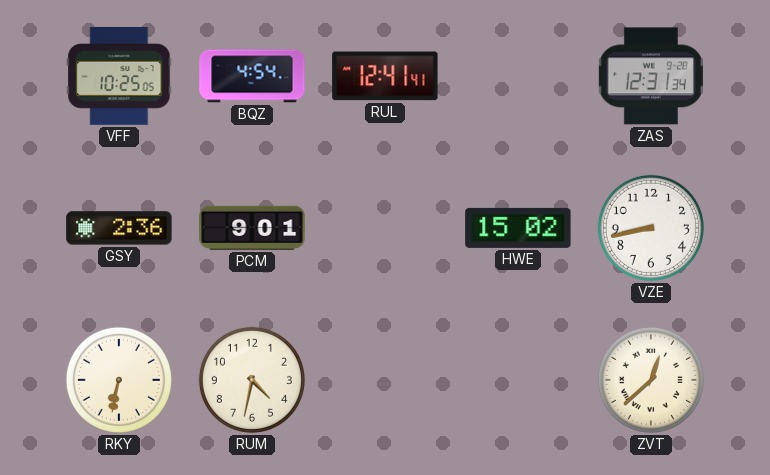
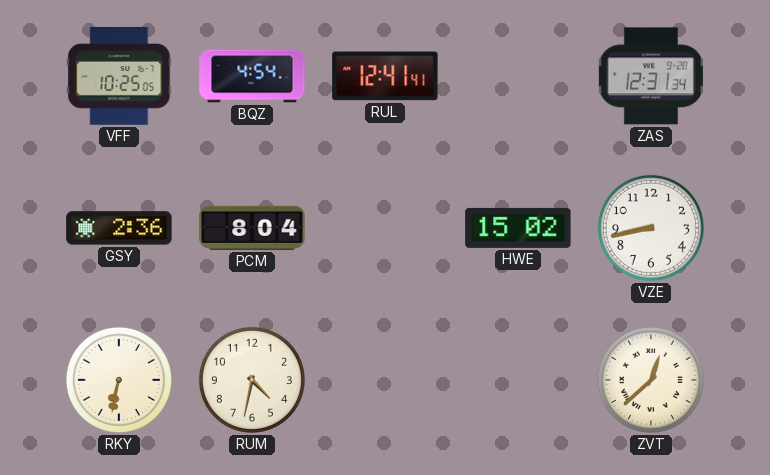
PCM: 9:01 -> 8:04 (252, 228)
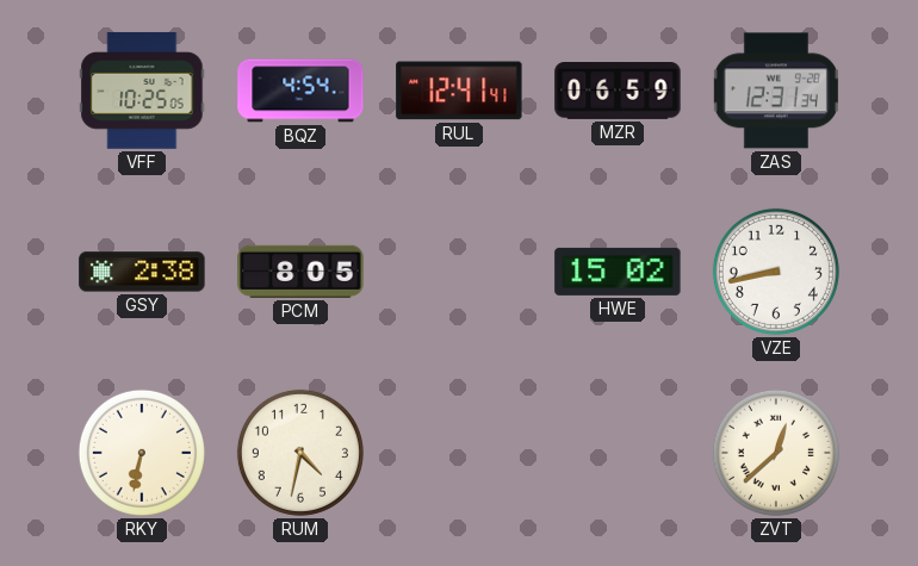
MZR: none -> 06:59 (618, 92)
GSY: 2:36 -> 2:38 (142, 272)
PCM: 8:04 -> 8:05 (300, 272)
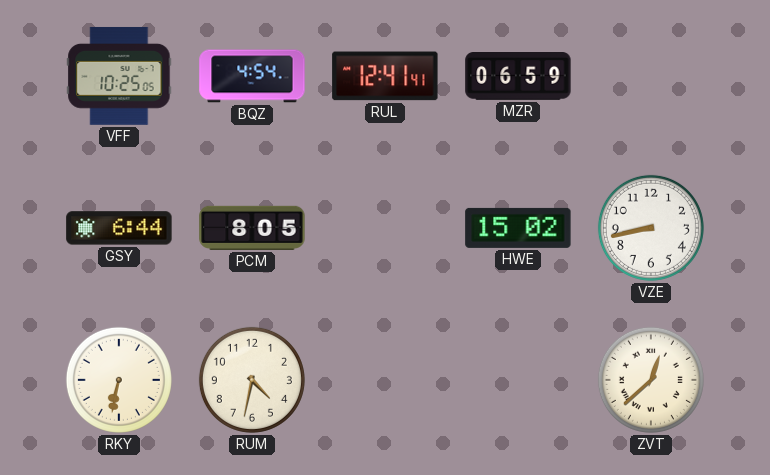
ZAS: 12:31 -> none (776, 91)
GSY: 2:38 -> 6:44 (119, 228)
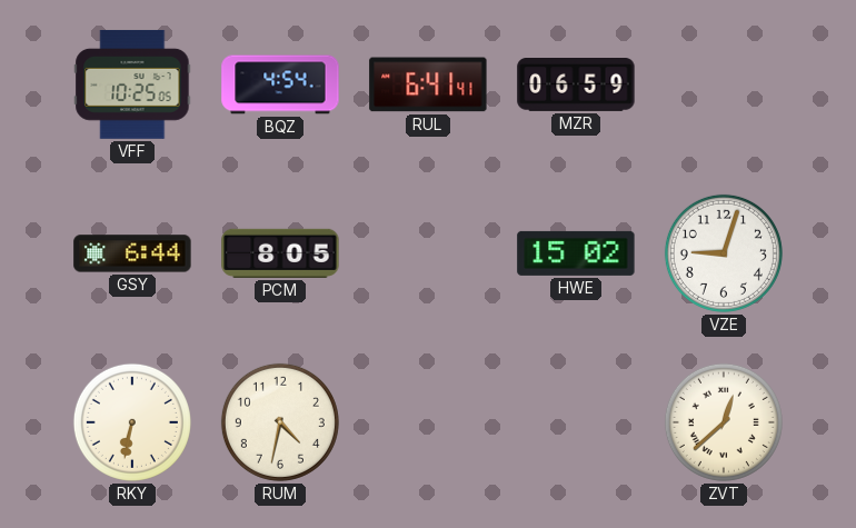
RUL: 12:41 -> 6:41 (428, 84)
VZE: 8:43 -> 9:03 (724, 253)
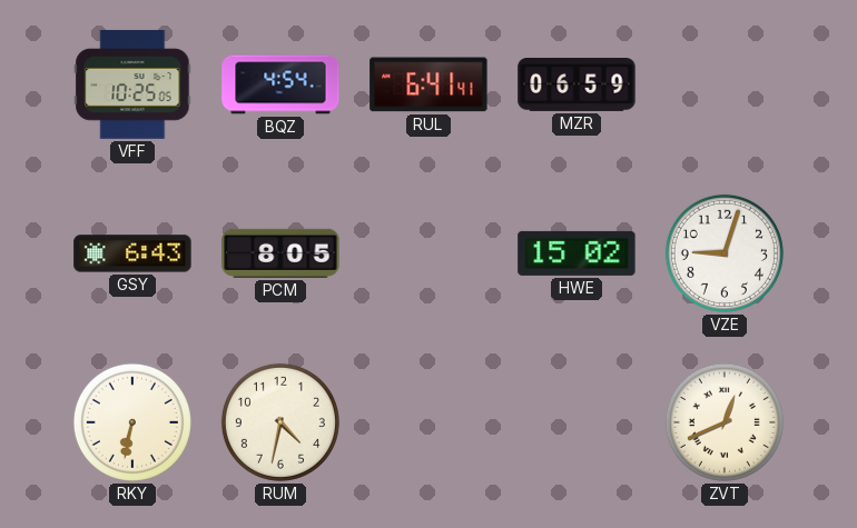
GSY: 6:44 -> 6:43 (132, 253)
ZVT: 12:38 -> 12:41 (725, 422)
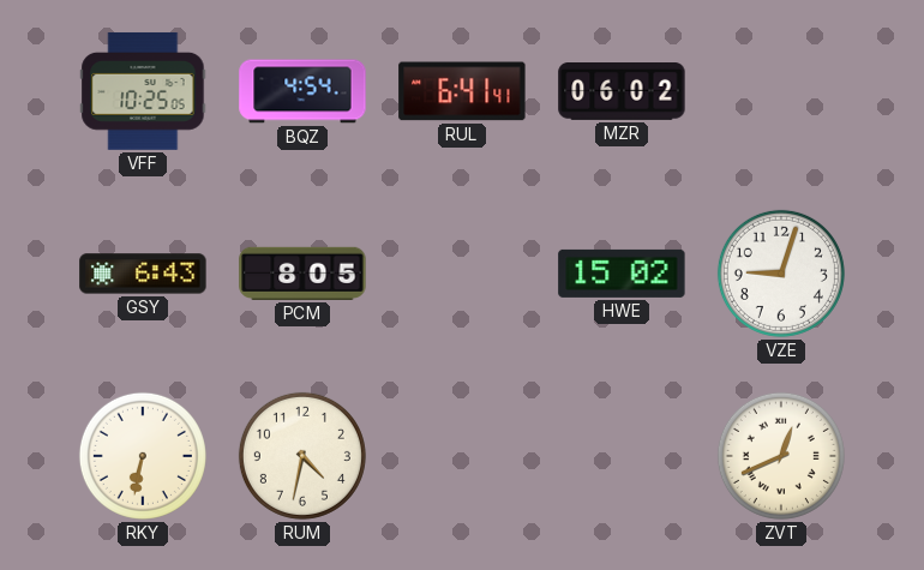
MZR: 06:59 -> 06:02 (622, 92)
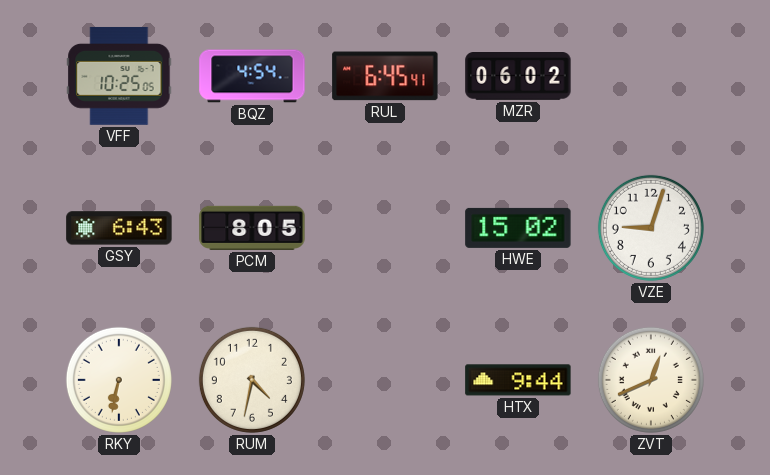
RUL: 6:41 -> 6:45 (385, 76)
HTX: none -> 9:44 (518, 380)
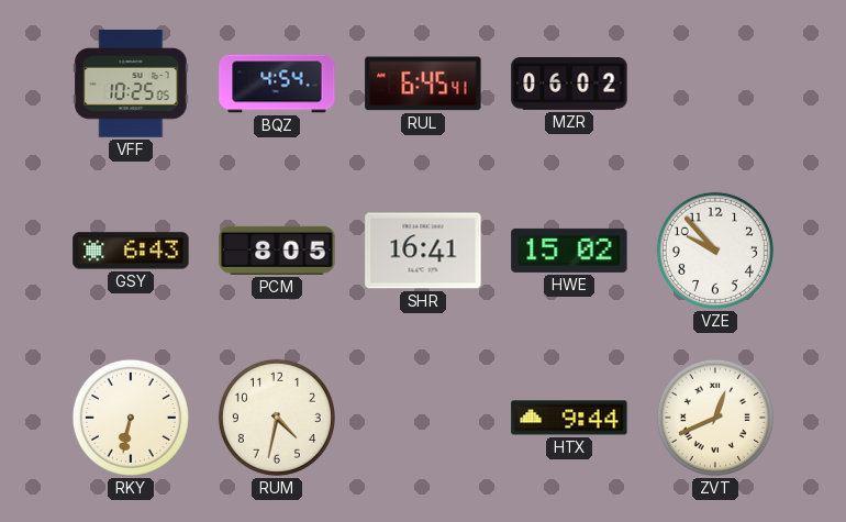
SHR: none -> 16:41 (423, 251)
VZE: 9:03 -> 9:53 (715, 251)
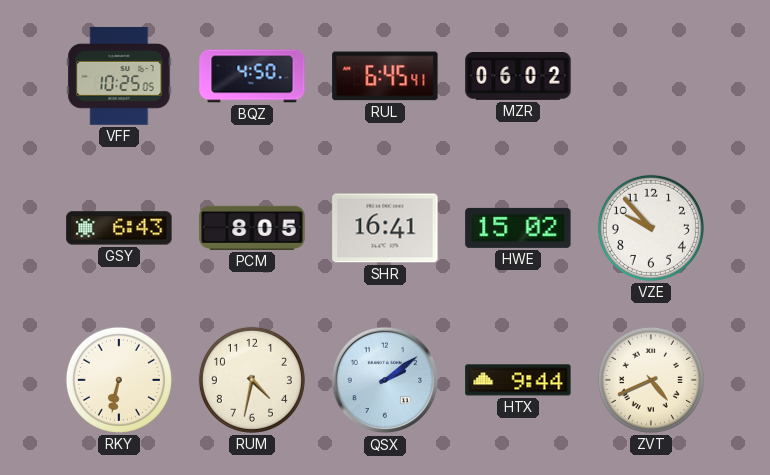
BQZ: 4:54 -> 4:50 (252, 76)
QSX: none -> 2:09 (385, 380)
ZVT: 12:41 -> 4:41 (651, 380)
